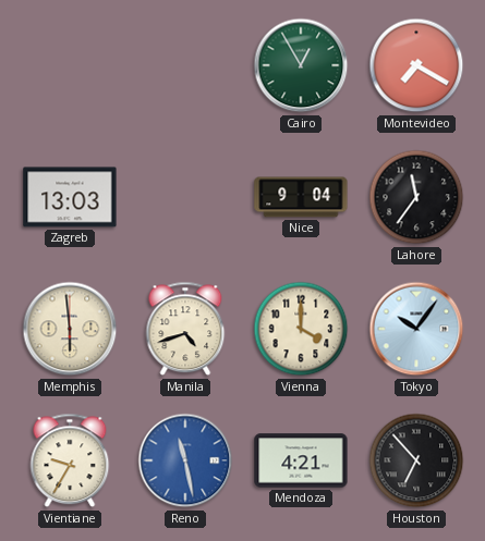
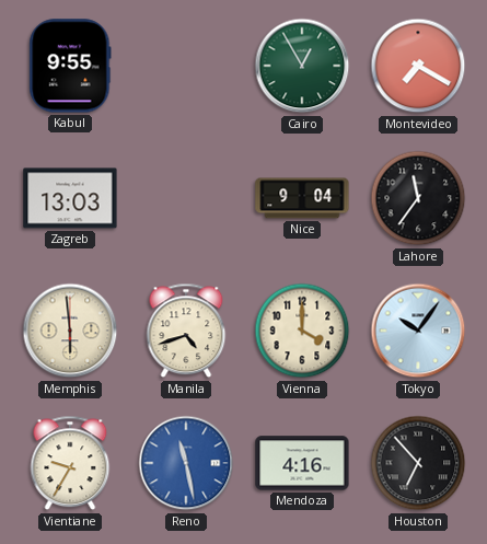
Kabul: none -> 9:55 (70, 66)
Mendoza: 4:21 -> 4:16 (302, 463)
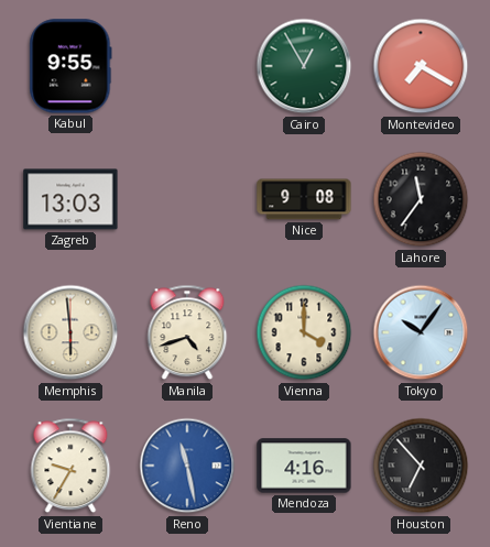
Nice: 9:04 -> 9:08 (304, 199)
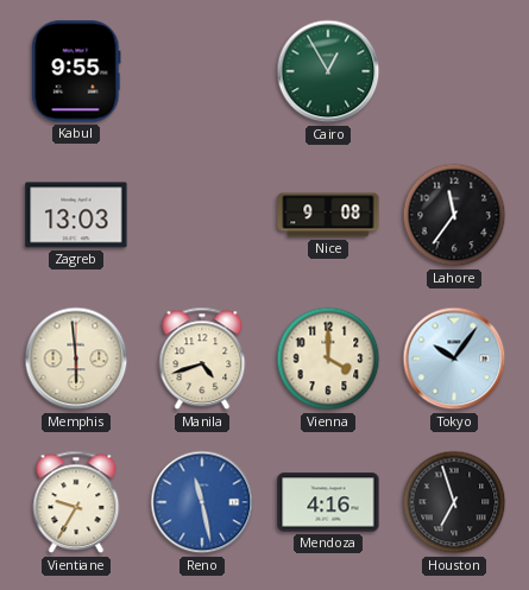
Montevideo: 7:20 -> none (421, 66)
Houston: 6:53 -> 6:57 (454, 502)
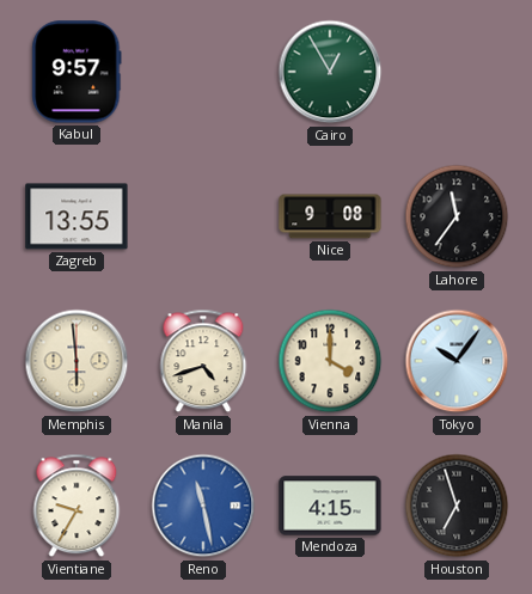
Kabul: 9:55 -> 9:57 (77, 72)
Zagreb: 13:03 -> 13:55 (77, 216)
Mendoza: 4:16 -> 4:15 (330, 506)
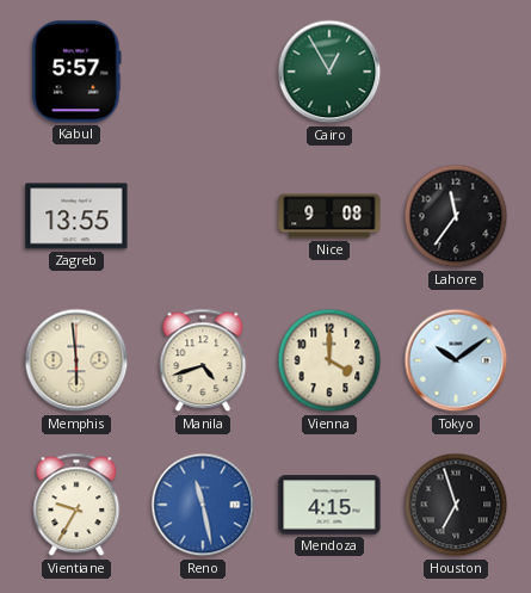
Kabul: 9:57 -> 5:57 (76, 72)
Tokyo: 10:06 -> 10:09 (456, 360)
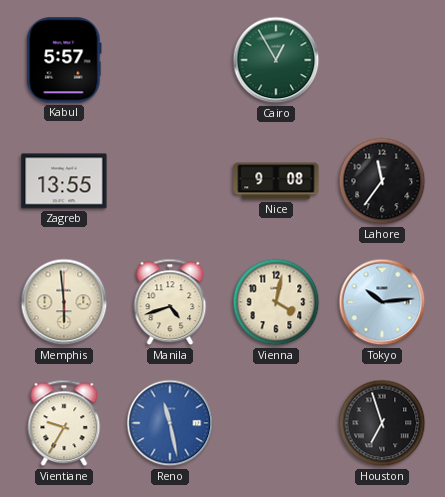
Vienna: 4:00 -> 4:02 (276, 302)
Tokyo: 10:09 -> 10:14 (382, 302)
Mendoza: 4:15 -> none (329, 505)
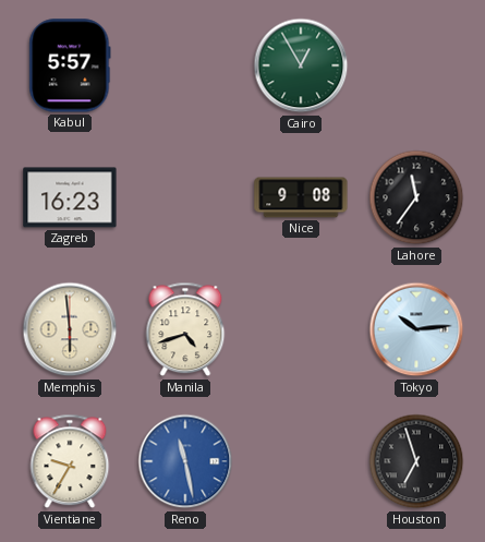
Zagreb: 13:55 -> 16:23 (70, 197)
Vienna: 4:02 -> none (276, 302)
